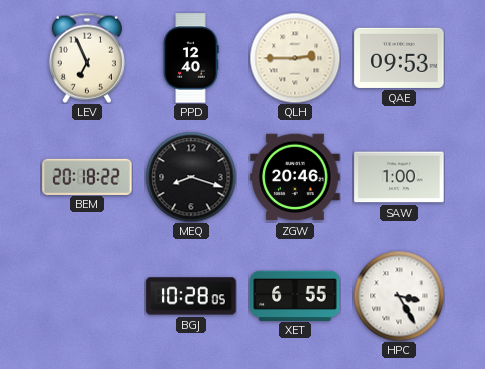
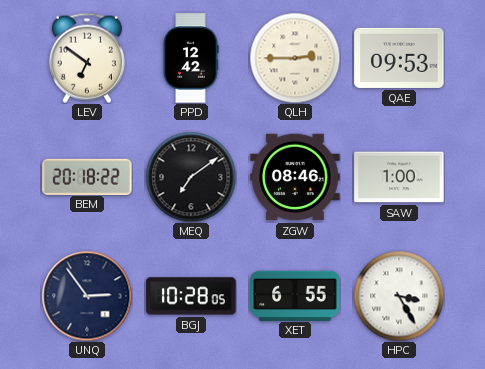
LEV: 6:56 -> 6:51 (87, 58)
PPD: 12:40 -> 12:42 (191, 58)
MEQ: 8:18 -> 7:09 (191, 177)
ZGW: 20:46 -> 08:46 (295, 177)
UNQ: none -> 2:54 (87, 296)
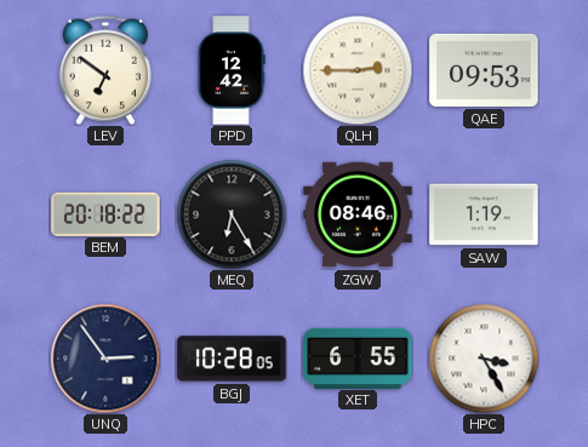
MEQ: 7:09 -> 6:25 (232, 214)
SAW: 1:00 -> 1:19 (484, 214)
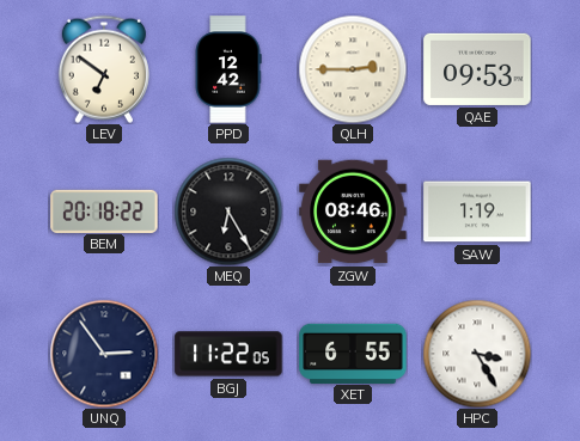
BGJ: 10:28 -> 11:22 (228, 354)
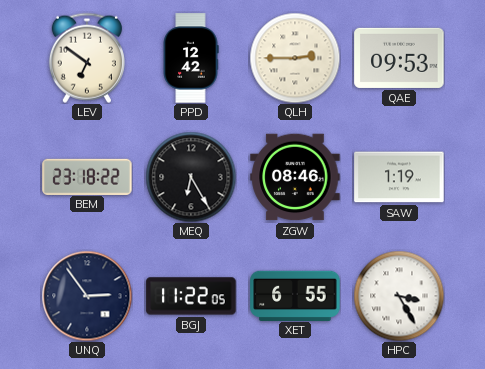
BEM: 20:18 -> 23:18 (87, 176)
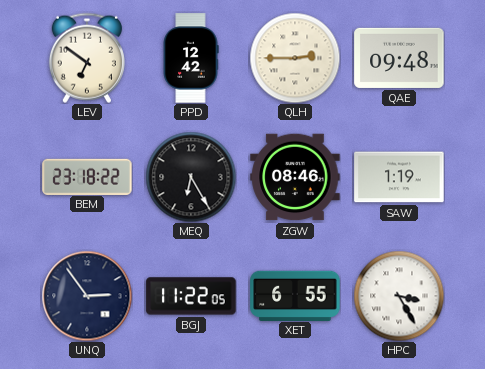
QAE: 09:53 -> 09:48 (399, 58)
